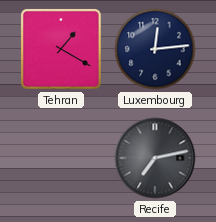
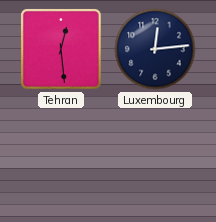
Tehran: 1:20 -> 12:29 (61, 49)
Recife: 7:13 -> none (155, 158)
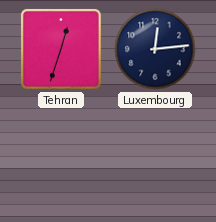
Tehran: 12:29 -> 12:33 (61, 49)
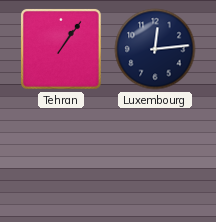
Tehran: 12:33 -> 1:06 (61, 49)
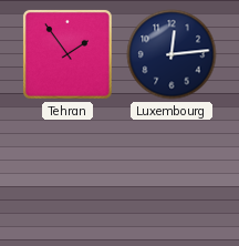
Tehran: 1:06 -> 1:54 (67, 54)
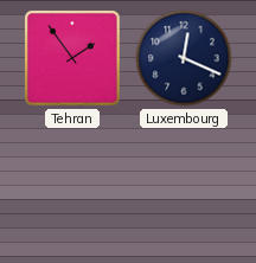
Luxembourg: 12:14 -> 12:19 (184, 58)
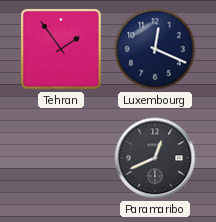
Paramaribo: none -> 12:41 (155, 158)
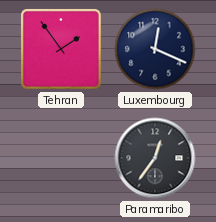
Paramaribo: 12:41 -> 12:36 (155, 158)
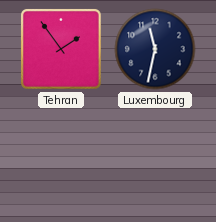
Luxembourg: 12:19 -> 11:32 (155, 49)
Paramaribo: 12:36 -> none (155, 158)
